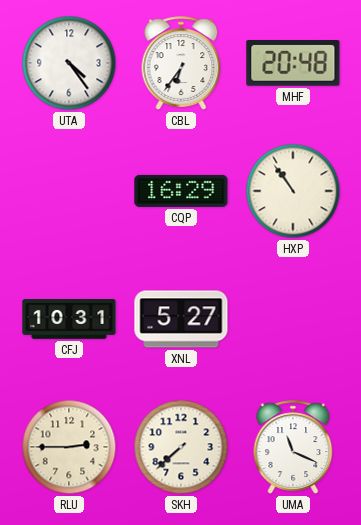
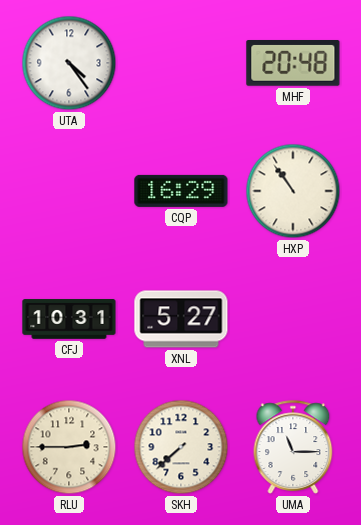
CBL: 6:36 -> none (181, 63)
UMA: 11:19 -> 11:15 (293, 447)
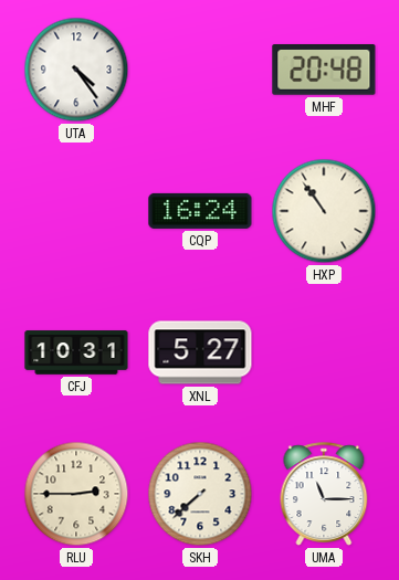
CQP: 16:29 -> 16:24 (200, 211)
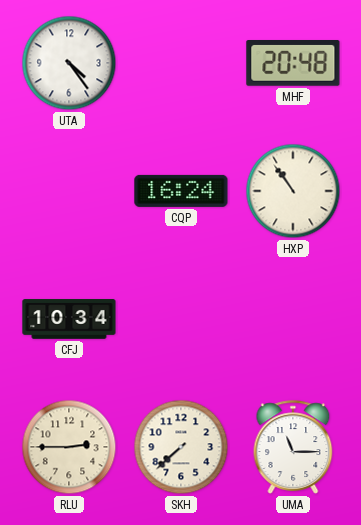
CFJ: 10:31 -> 10:34 (69, 319)
XNL: 5:27 -> none (200, 352)
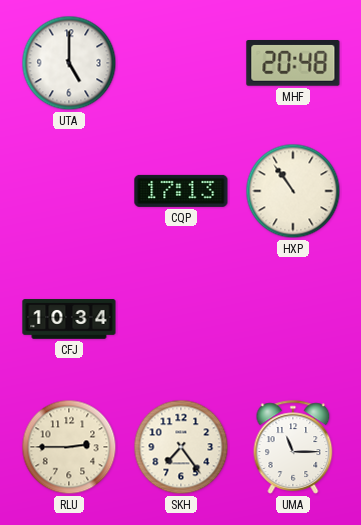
UTA: 4:24 -> 5:00 (69, 63)
CQP: 16:24 -> 17:13 (181, 191)
SKH: 7:38 -> 7:24 (181, 447)
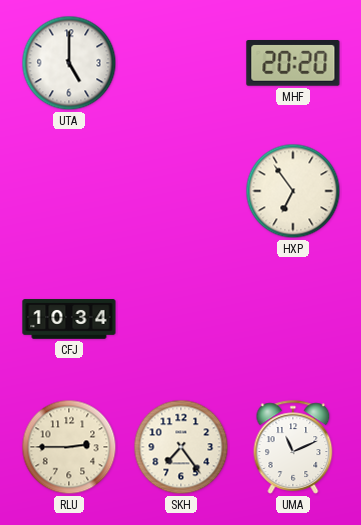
MHF: 20:48 -> 20:20 (293, 64)
CQP: 17:13 -> none (181, 191)
HXP: 10:54 -> 6:54 (293, 191)
UMA: 11:15 -> 11:11 (293, 447)
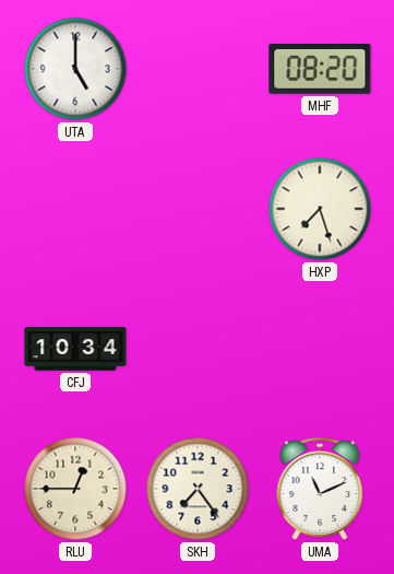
MHF: 20:20 -> 08:20 (320, 70)
HXP: 6:54 -> 7:27 (320, 209)
RLU: 2:45 -> 12:45 (75, 489)
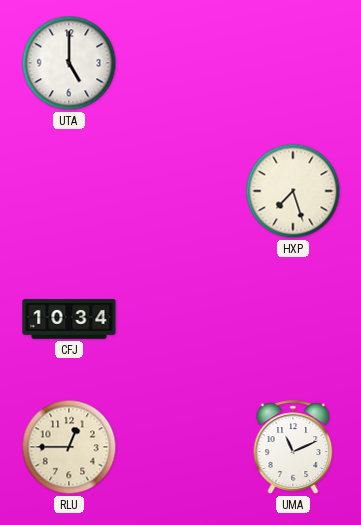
MHF: 08:20 -> none (320, 70)
SKH: 7:24 -> none (198, 489)
